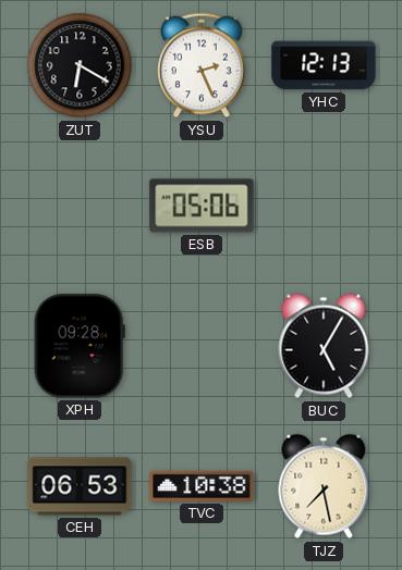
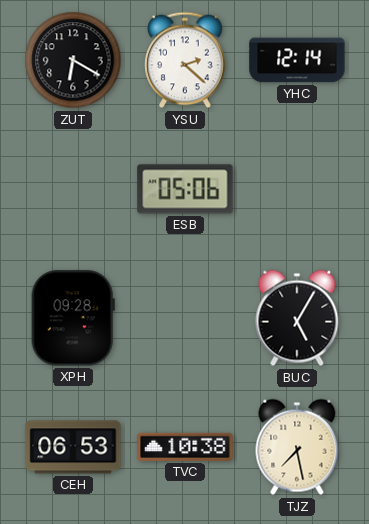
YSU: 2:26 -> 2:22 (185, 60)
YHC: 12:13 -> 12:14 (297, 60)
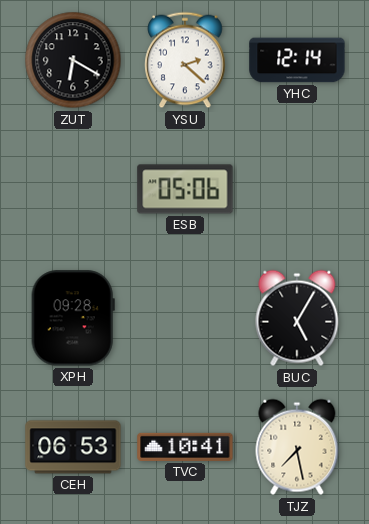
TVC: 10:38 -> 10:41 (185, 447)
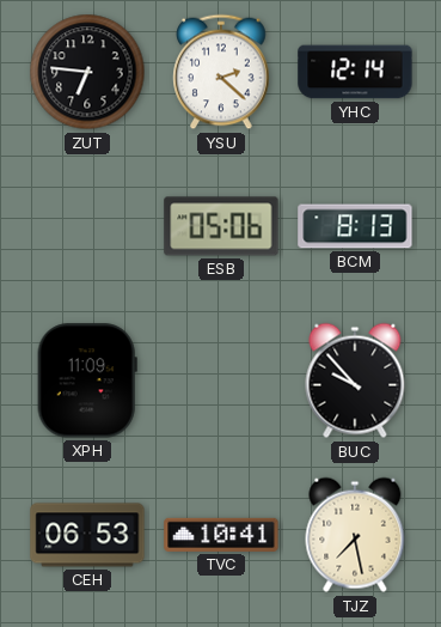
ZUT: 6:20 -> 6:46 (87, 72)
BCM: none -> 8:13 (355, 226)
XPH: 09:28 -> 11:09 (87, 381)
BUC: 5:05 -> 9:53 (355, 381)
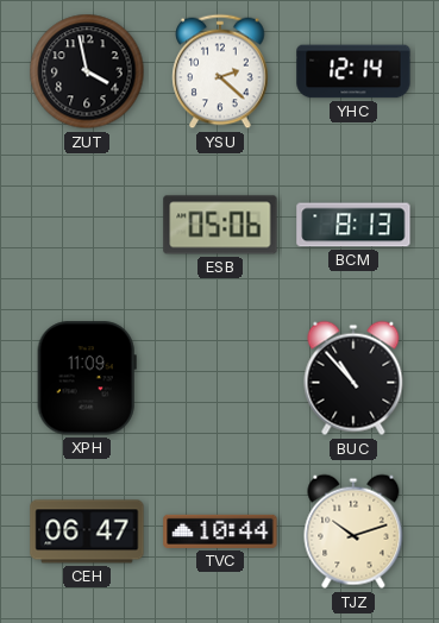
ZUT: 6:46 -> 3:58 (87, 71)
BUC: 9:53 -> 10:53 (353, 378)
CEH: 06:53 -> 06:47 (87, 531)
TVC: 10:41 -> 10:44 (220, 531)
TJZ: 7:28 -> 10:12 (353, 531)
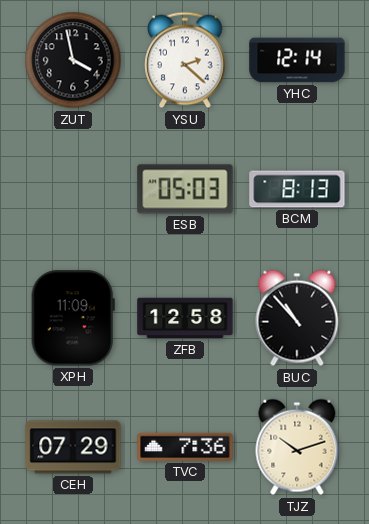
ESB: 05:06 -> 05:03 (185, 189)
ZFB: none -> 12:58 (185, 318)
CEH: 06:47 -> 07:29 (73, 447)
TVC: 10:44 -> 7:36 (185, 447)
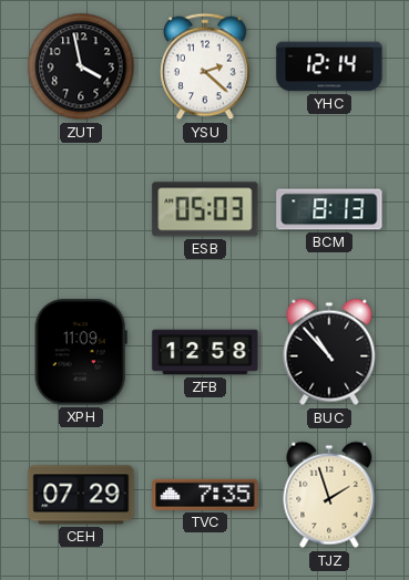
TVC: 7:36 -> 7:35 (205, 495)
TJZ: 10:12 -> 1:57 (329, 495)
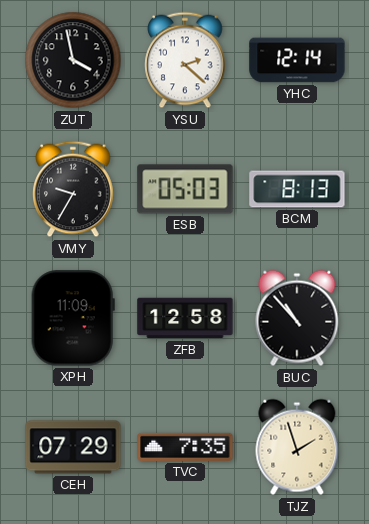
VMY: none -> 9:35 (73, 189)
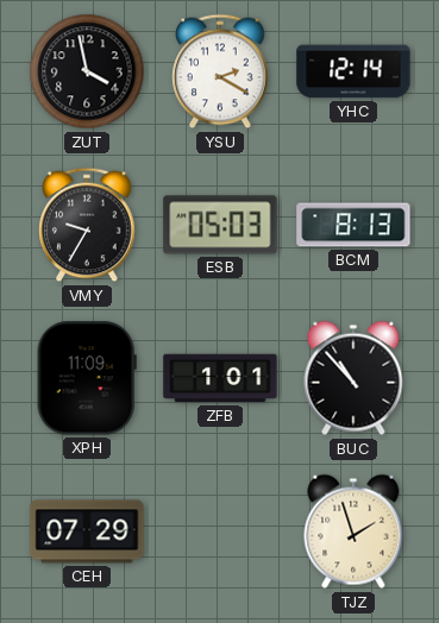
YSU: 2:22 -> 2:20 (220, 71)
ZFB: 12:58 -> 1:01 (220, 378)
TVC: 7:35 -> none (185, 447)
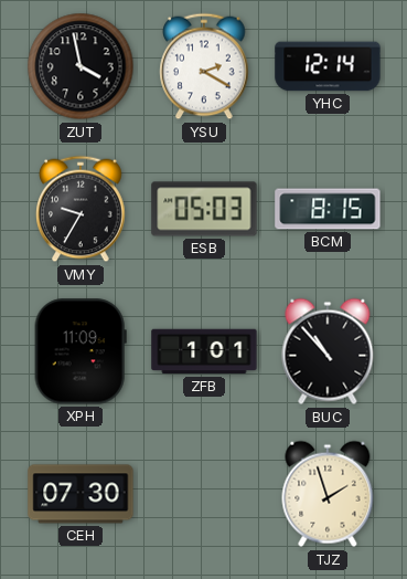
BCM: 8:13 -> 8:15 (328, 209)
CEH: 07:29 -> 07:30 (81, 494)
